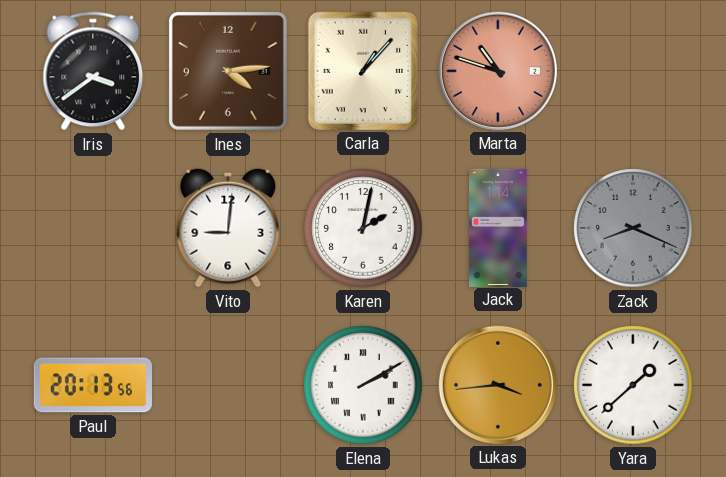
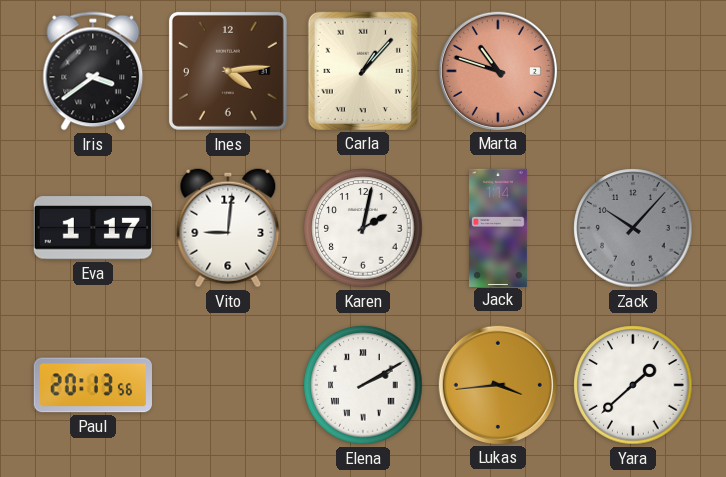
Eva: none -> 1:17 (93, 228)
Zack: 8:19 -> 10:07 (633, 228)
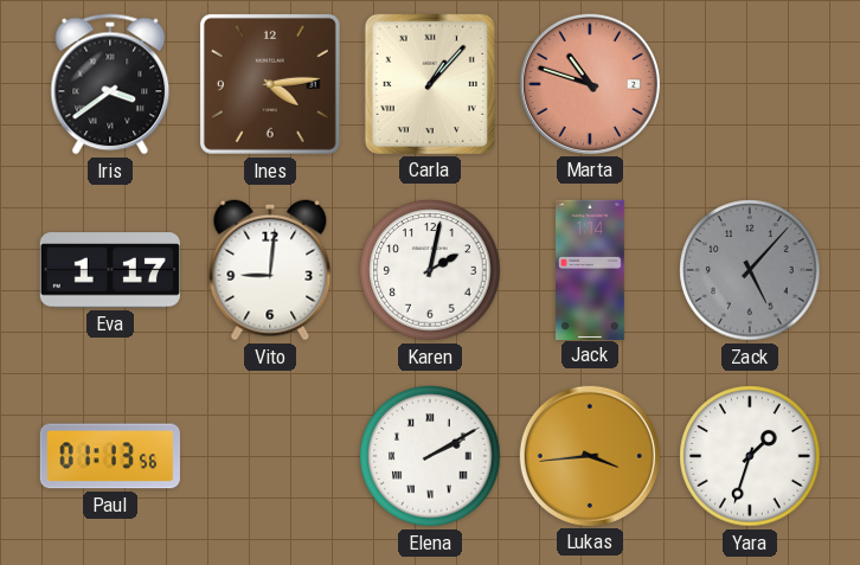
Zack: 10:07 -> 5:07 (750, 270)
Paul: 20:13 -> 01:13 (110, 456)
Yara: 1:38 -> 1:33 (750, 456)
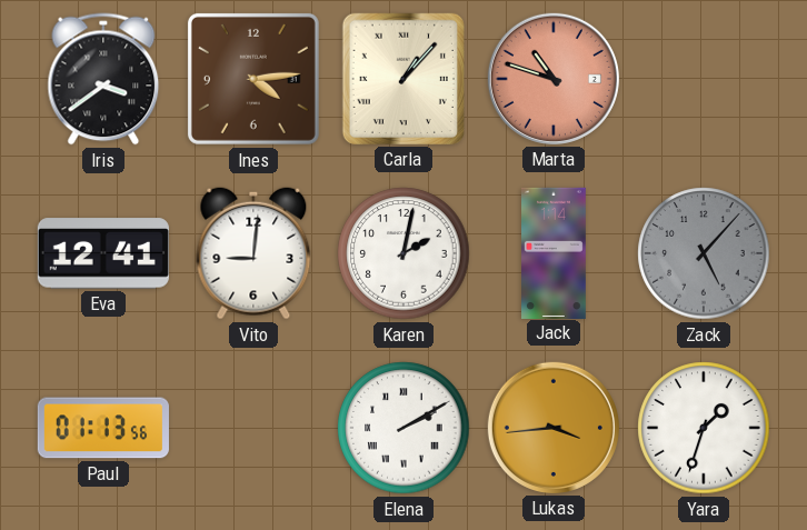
Eva: 1:17 -> 12:41 (103, 253)
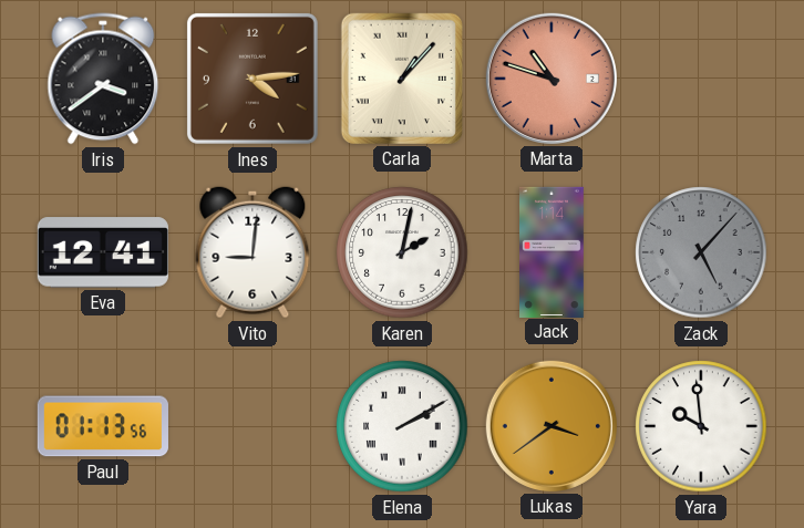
Lukas: 3:44 -> 3:39 (552, 426)
Yara: 1:33 -> 9:59 (701, 426)
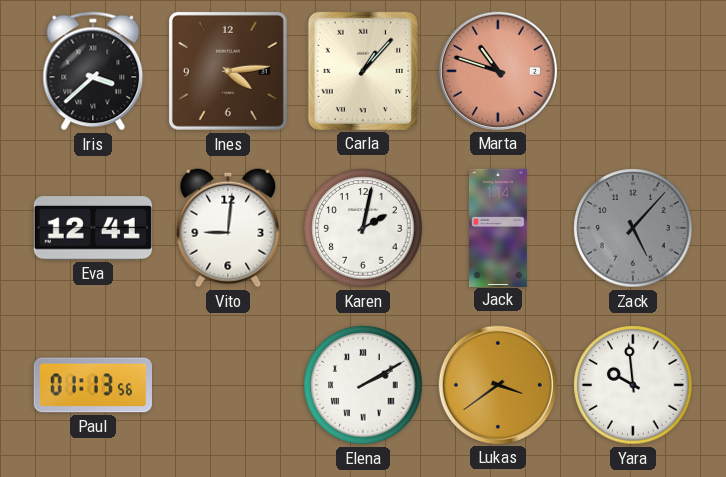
Iris: 3:39 -> 3:38 (93, 71)
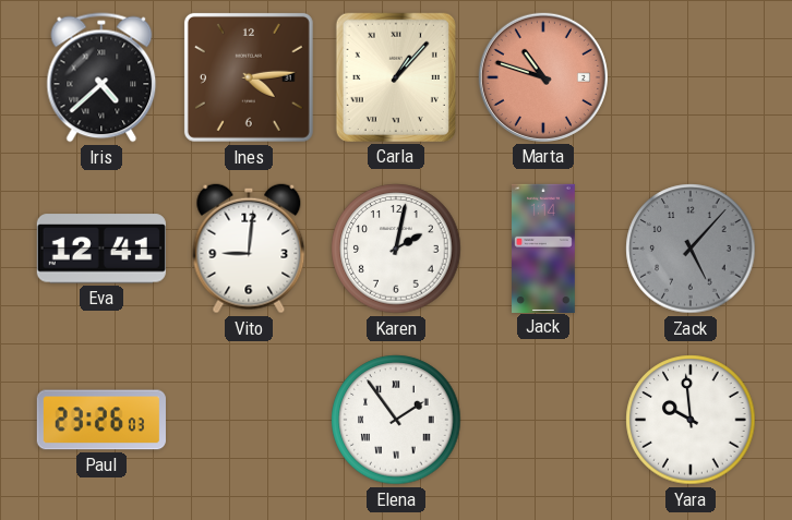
Iris: 3:38 -> 4:38 (101, 77)
Paul: 01:13 -> 23:26 (101, 420)
Elena: 2:10 -> 1:54 (396, 420)
Lukas: 3:39 -> none (498, 385)
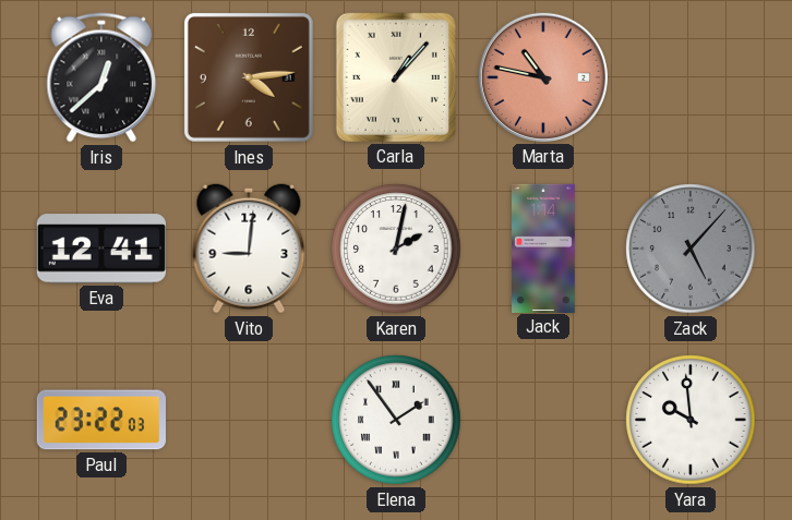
Iris: 4:38 -> 12:38 (101, 77)
Marta: 10:48 -> 10:47 (543, 77)
Paul: 23:26 -> 23:22 (101, 420)
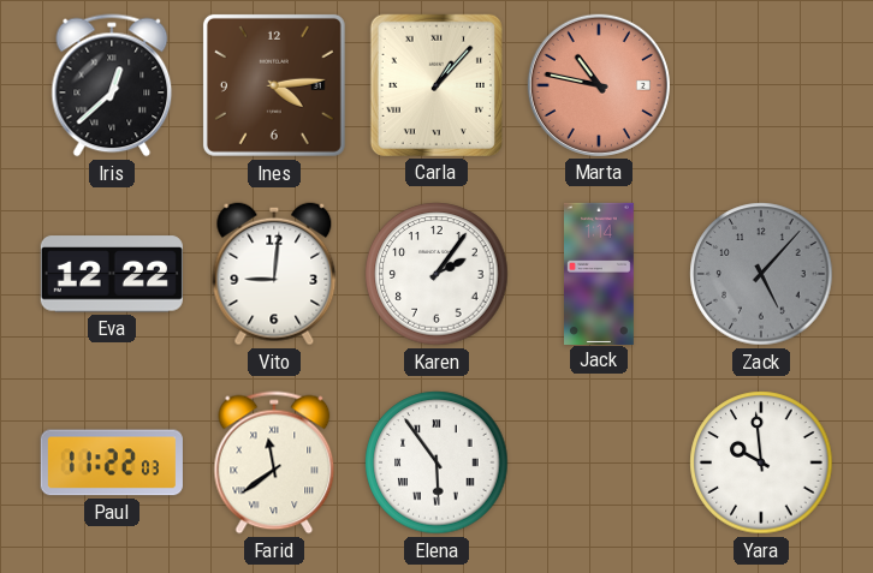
Eva: 12:41 -> 12:22 (112, 274)
Karen: 2:02 -> 2:06 (437, 274)
Paul: 23:22 -> 11:22 (112, 462)
Farid: none -> 11:39 (274, 462)
Elena: 1:54 -> 5:54 (437, 462)
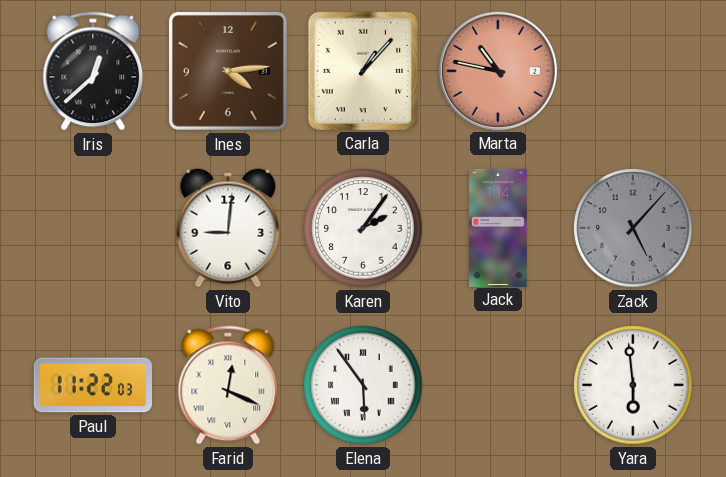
Eva: 12:22 -> none (112, 274)
Farid: 11:39 -> 12:19 (228, 385)
Yara: 9:59 -> 5:59 (633, 385)
